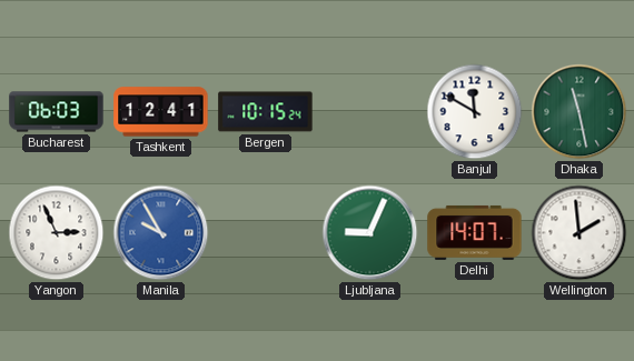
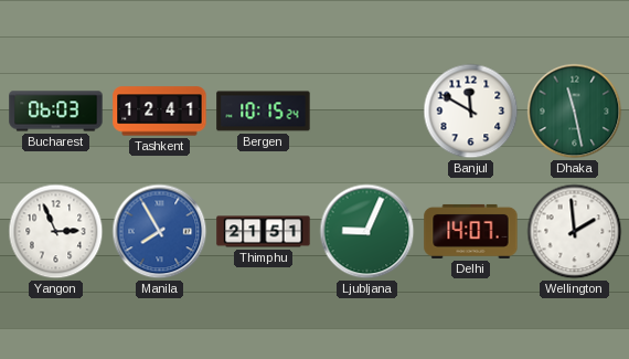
Manila: 9:55 -> 7:55 (160, 232)
Thimphu: none -> 21:51 (264, 232)
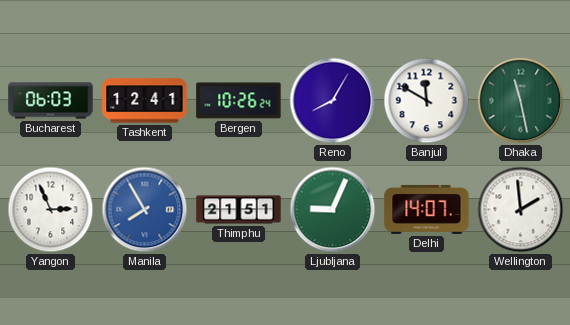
Bergen: 10:15 -> 10:26 (239, 101)
Reno: none -> 8:05 (333, 101)
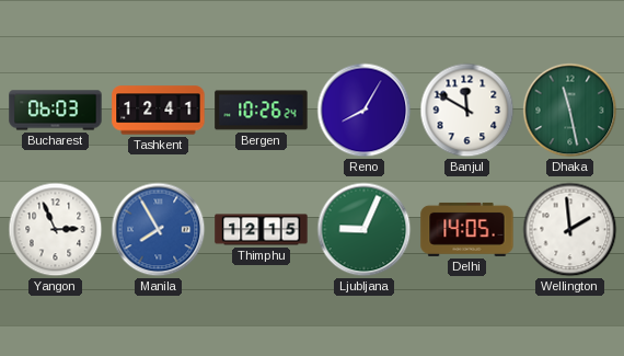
Thimphu: 21:51 -> 12:15 (262, 230)
Delhi: 14:07 -> 14:05 (467, 229)
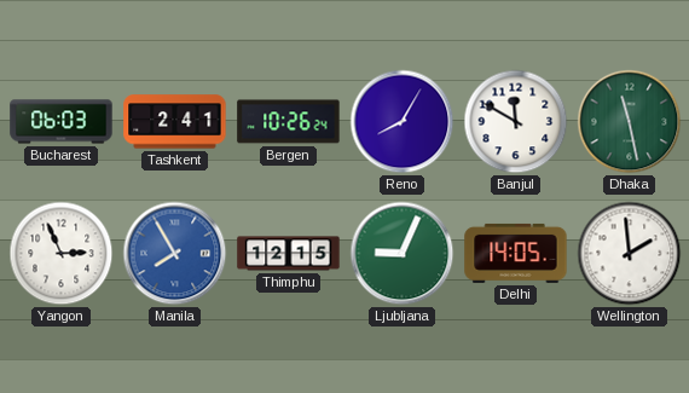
Tashkent: 12:41 -> 2:41 (175, 122)
